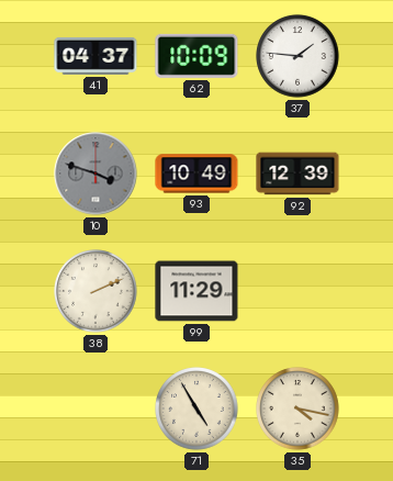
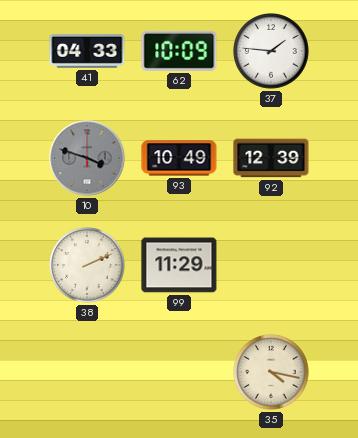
41: 04:37 -> 04:33 (87, 51)
71: 4:55 -> none (196, 409)
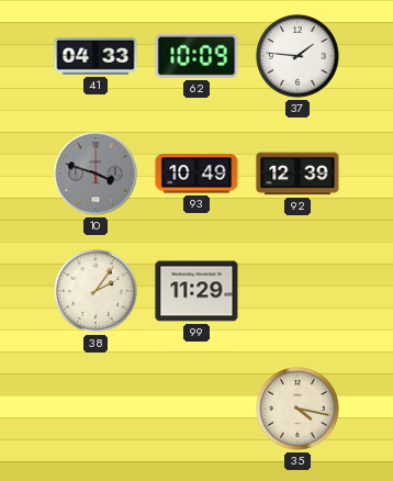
38: 2:11 -> 2:06 (96, 291)
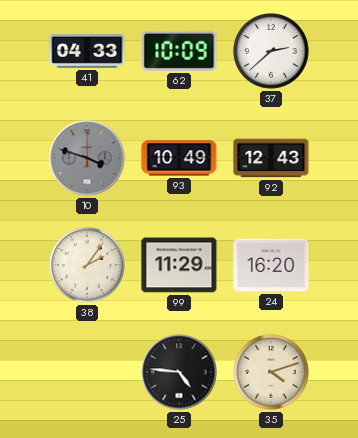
37: 1:46 -> 2:38 (271, 51)
92: 12:39 -> 12:43 (271, 158)
24: none -> 16:20 (271, 265)
25: none -> 4:46 (179, 372)
35: 4:17 -> 4:12 (271, 372)
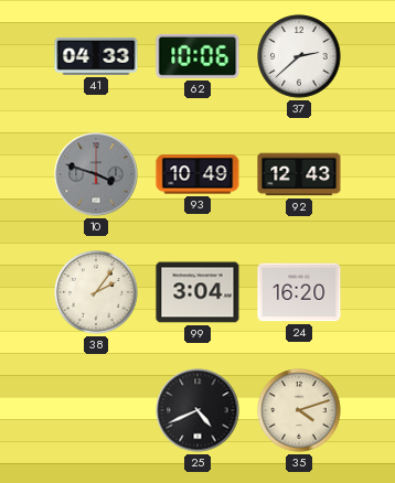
62: 10:09 -> 10:06 (197, 56)
99: 11:29 -> 3:04 (197, 292)
25: 4:46 -> 4:41 (197, 410)
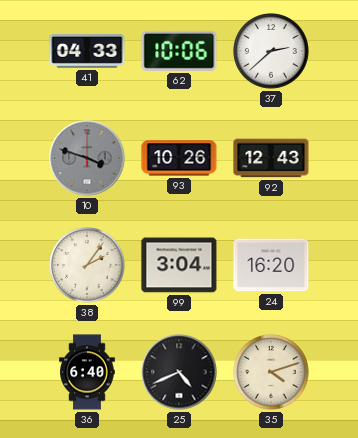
93: 10:49 -> 10:26 (179, 158)
36: none -> 6:40 (87, 372)
